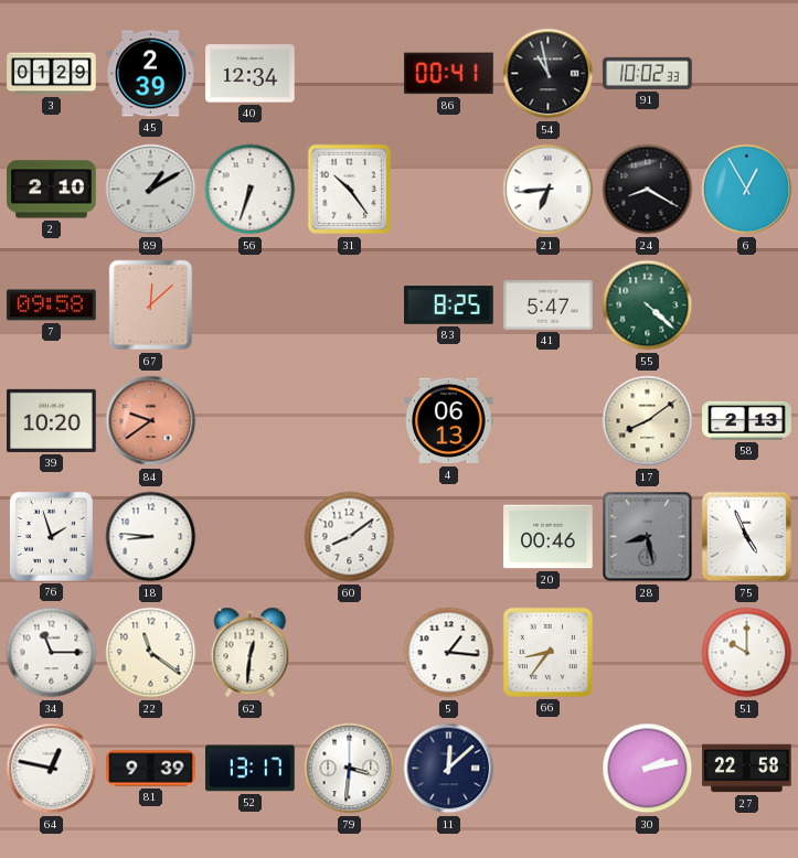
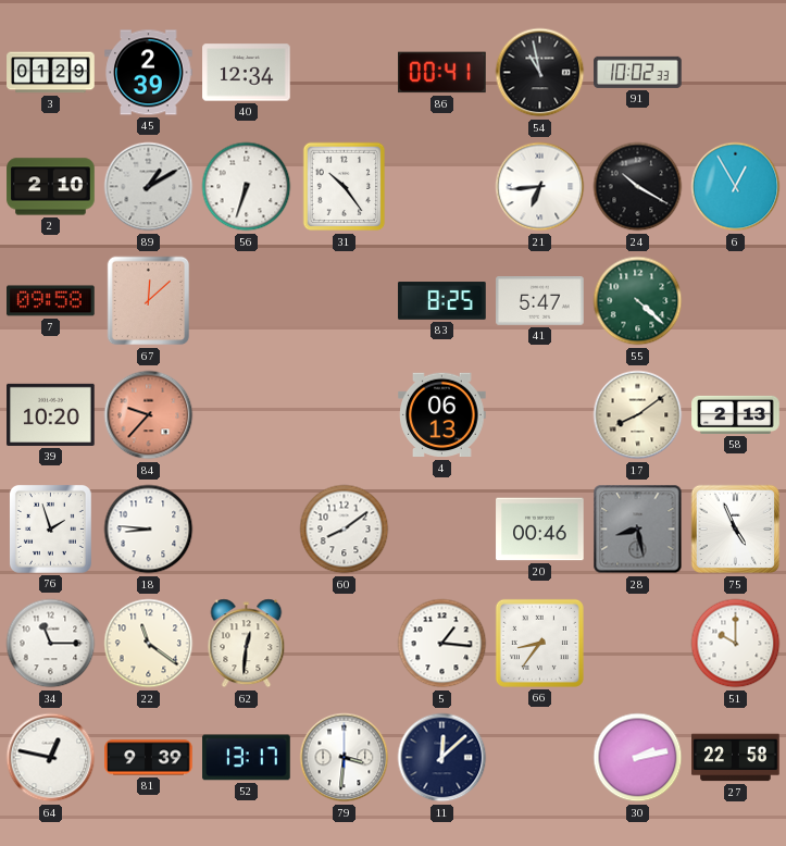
24: 8:20 -> 10:20 (638, 187)
84: 9:39 -> 9:37 (149, 415)
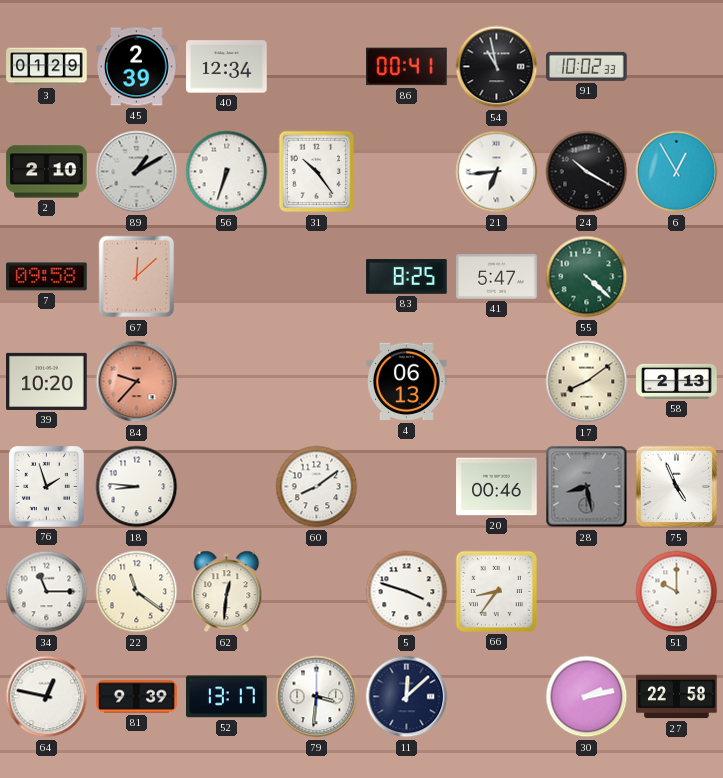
5: 1:16 -> 3:48 (407, 592)
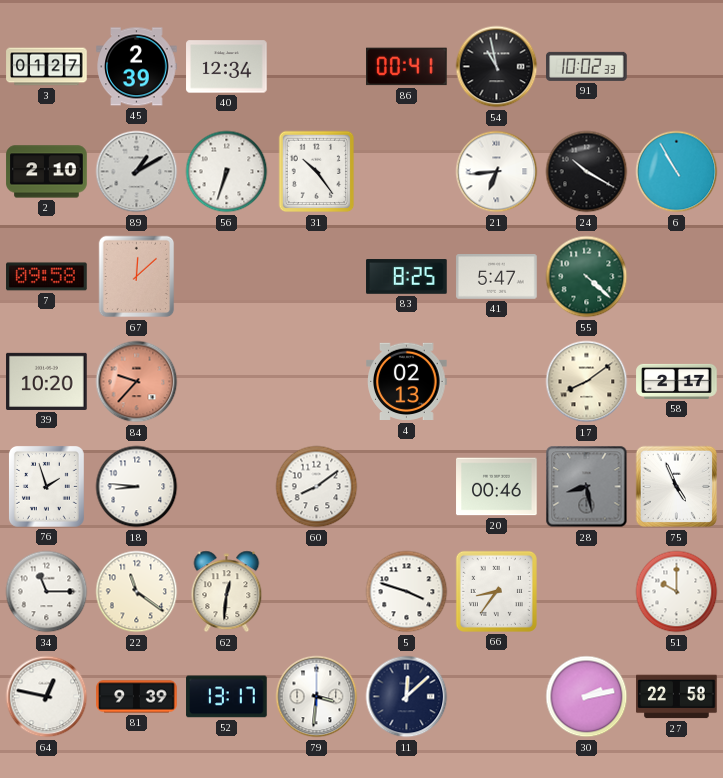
3: 01:29 -> 01:27 (47, 67)
6: 12:55 -> 10:55 (677, 172)
4: 06:13 -> 02:13 (407, 382)
58: 2:13 -> 2:17 (677, 381)
